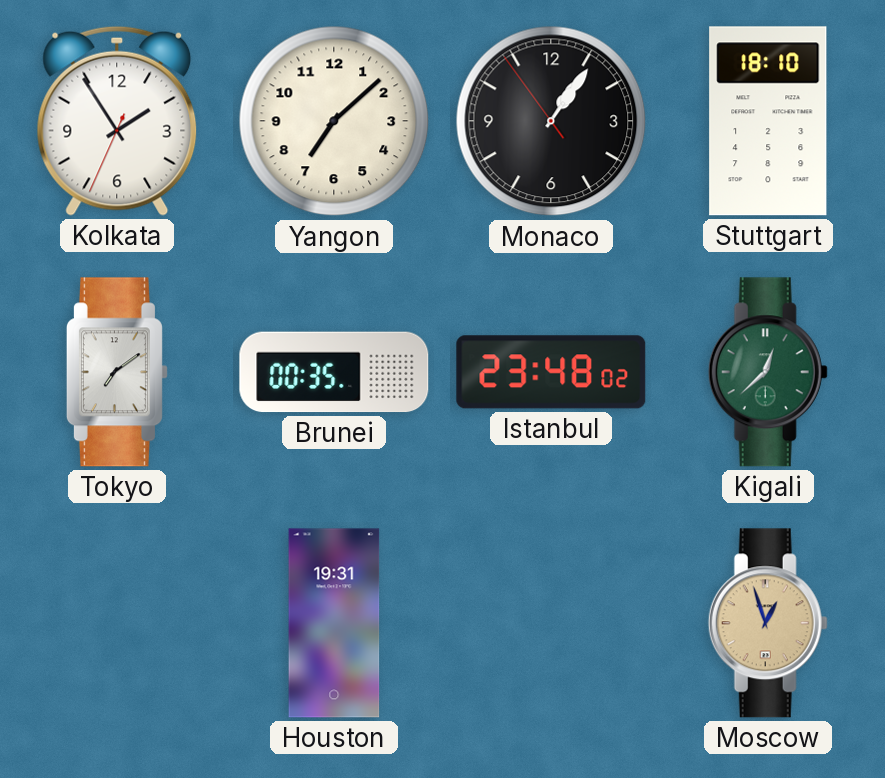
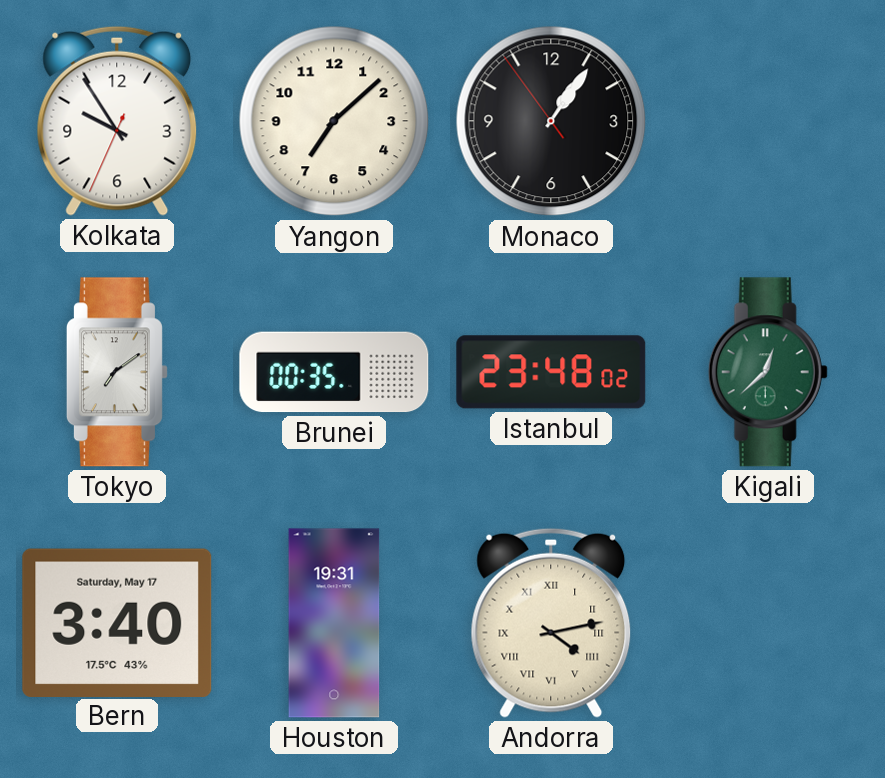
Kolkata: 1:54 -> 9:54 (117, 121)
Stuttgart: 18:10 -> none (768, 121)
Bern: none -> 3:40 (117, 622)
Andorra: none -> 4:13 (551, 623)
Moscow: 12:57 -> none (768, 623)
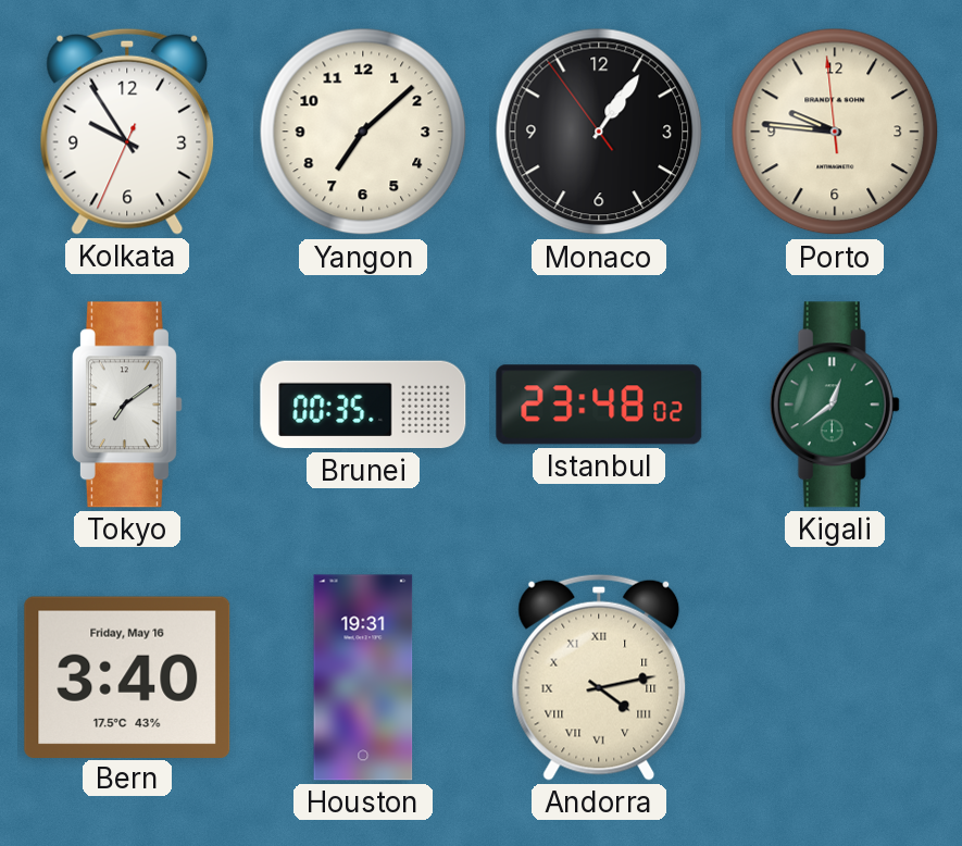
Porto: none -> 9:45 (835, 132)
Kigali: 12:38 -> 12:39 (835, 405)
Bern date: Saturday, May 17 -> Friday, May 16 (127, 676)
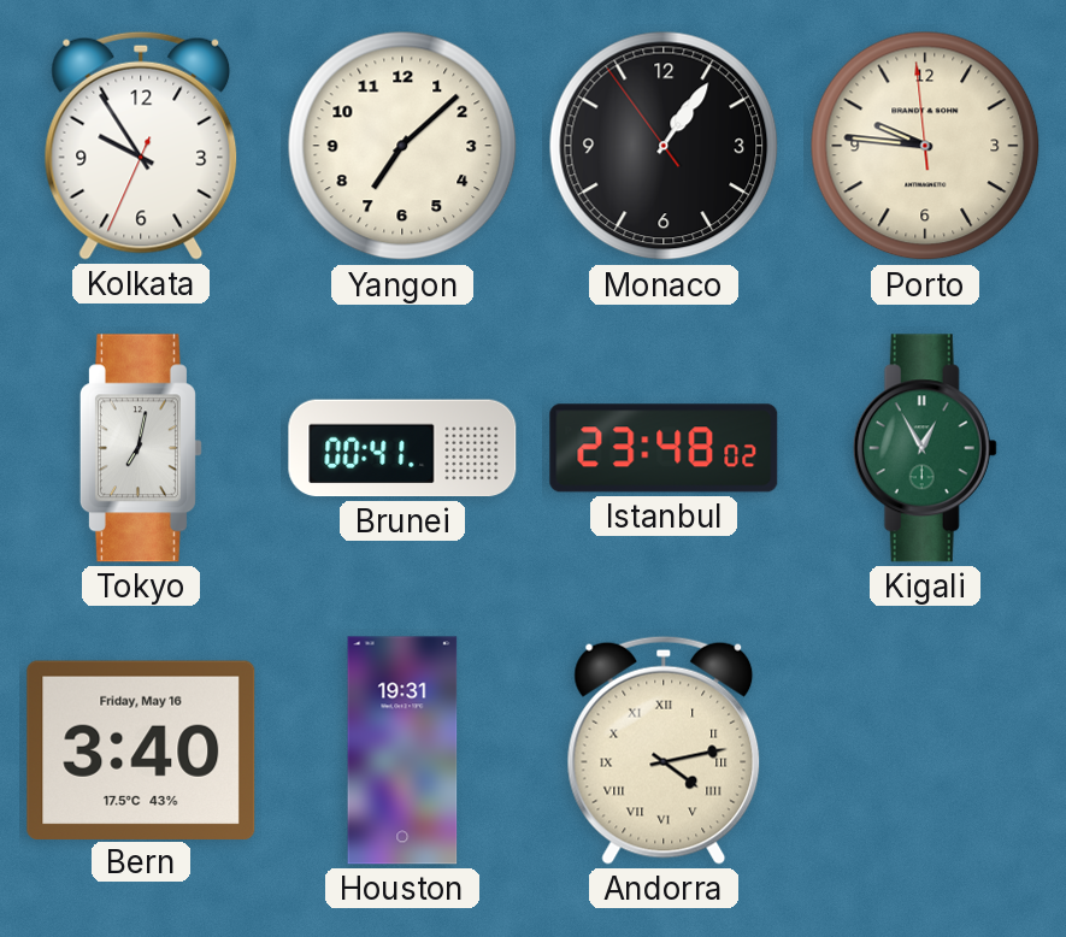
Tokyo: 7:09 -> 7:02 (141, 448)
Brunei: 00:35 -> 00:41 (402, 448)
Kigali: 12:39 -> 12:55 (925, 448)
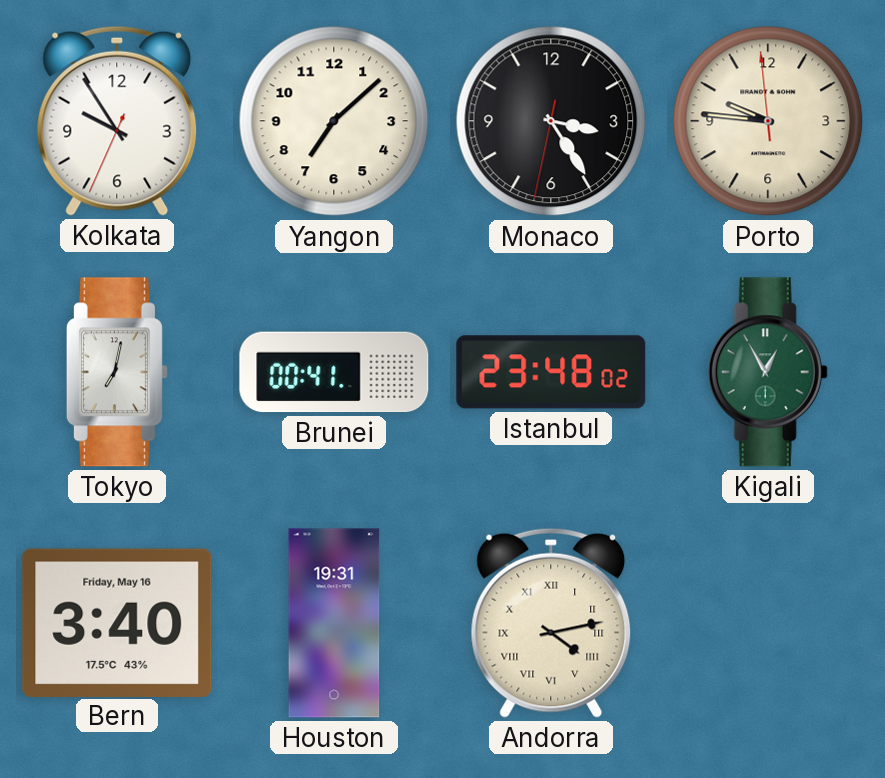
Monaco: 1:05 -> 3:24 (551, 121)
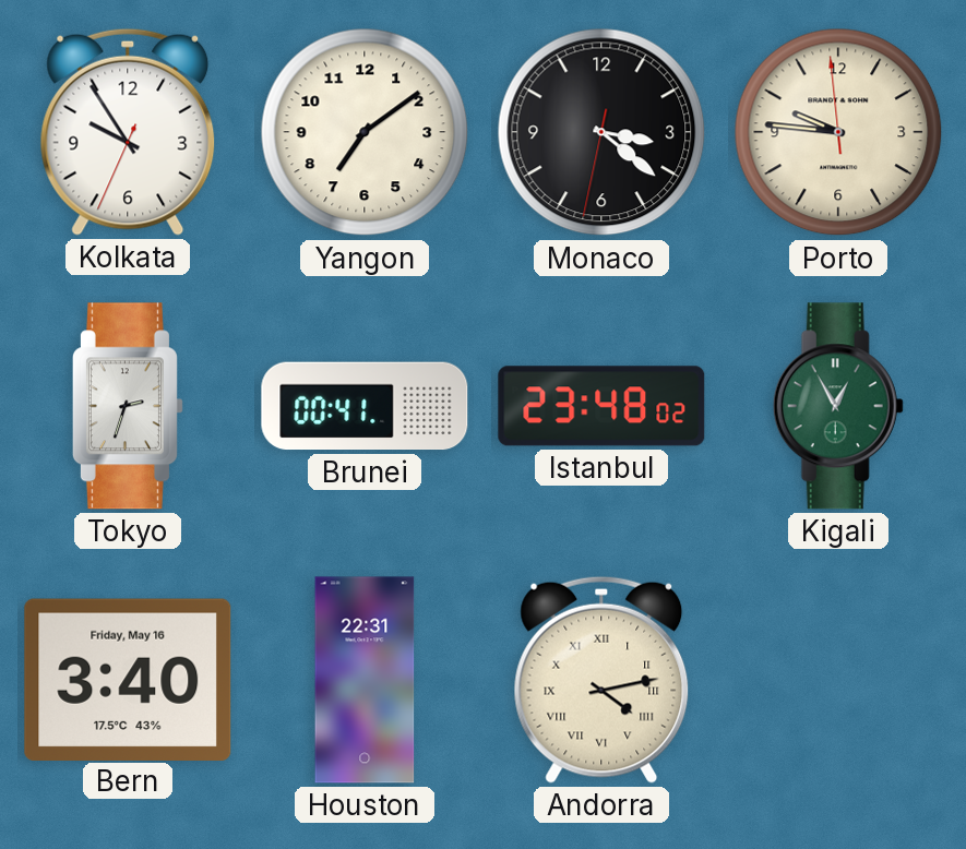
Yangon: 7:08 -> 7:09 (365, 132)
Monaco: 3:24 -> 3:21 (601, 132)
Tokyo: 7:02 -> 2:33 (128, 406)
Houston: 19:31 -> 22:31 (365, 680)
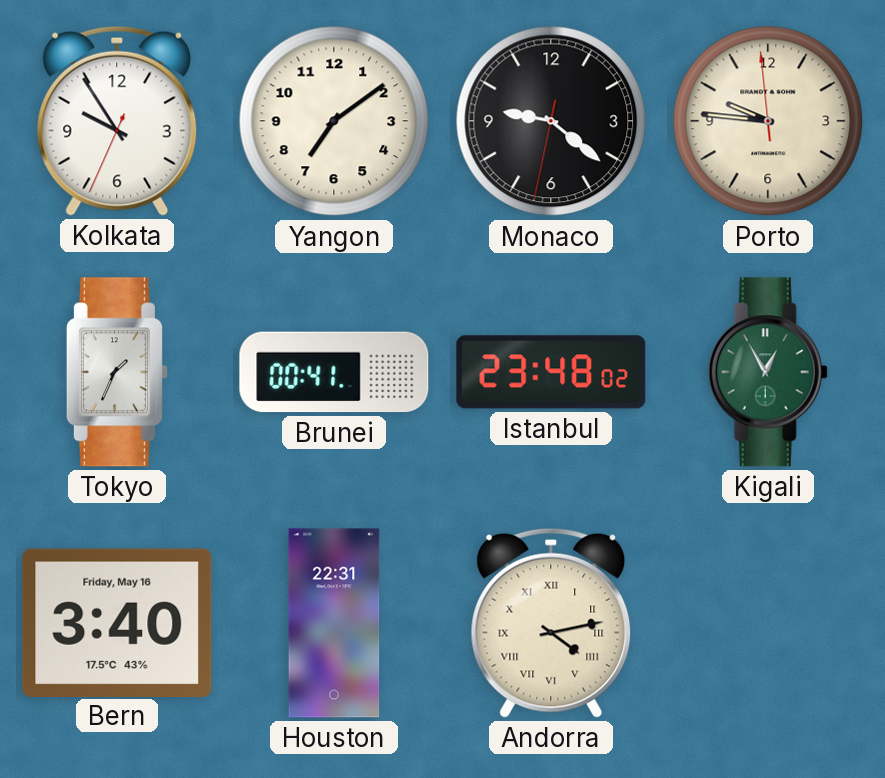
Monaco: 3:21 -> 9:21 (551, 121)
Tokyo: 2:33 -> 1:34 (117, 372)
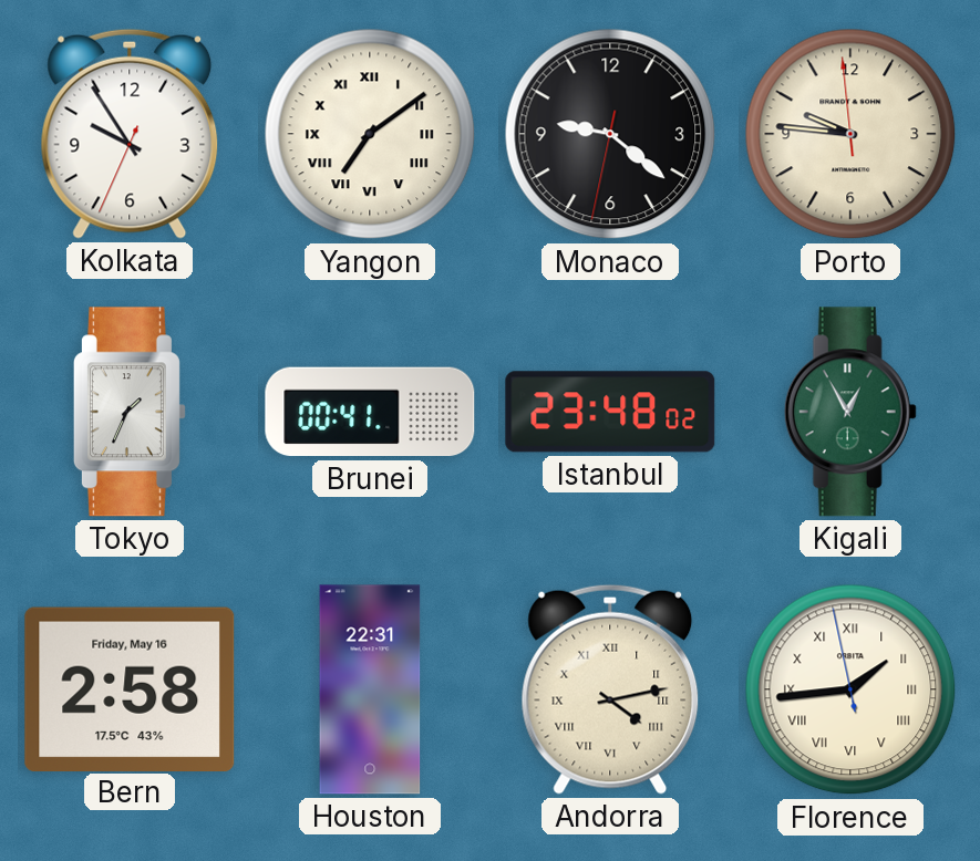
Yangon numerals: Arabic -> Roman (370, 134)
Bern: 3:40 -> 2:58 (130, 688)
Florence: none -> 1:43 (850, 689)
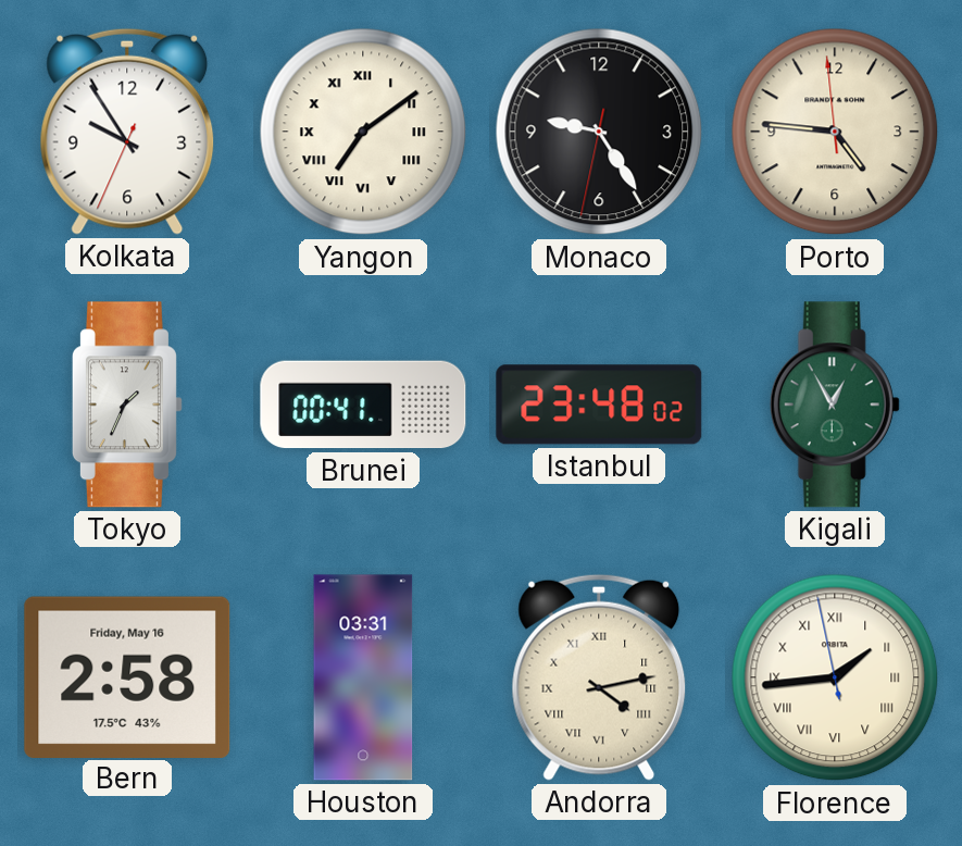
Monaco: 9:21 -> 9:24 (599, 132)
Porto: 9:45 -> 4:45 (835, 132)
Houston: 22:31 -> 03:31 (363, 677)
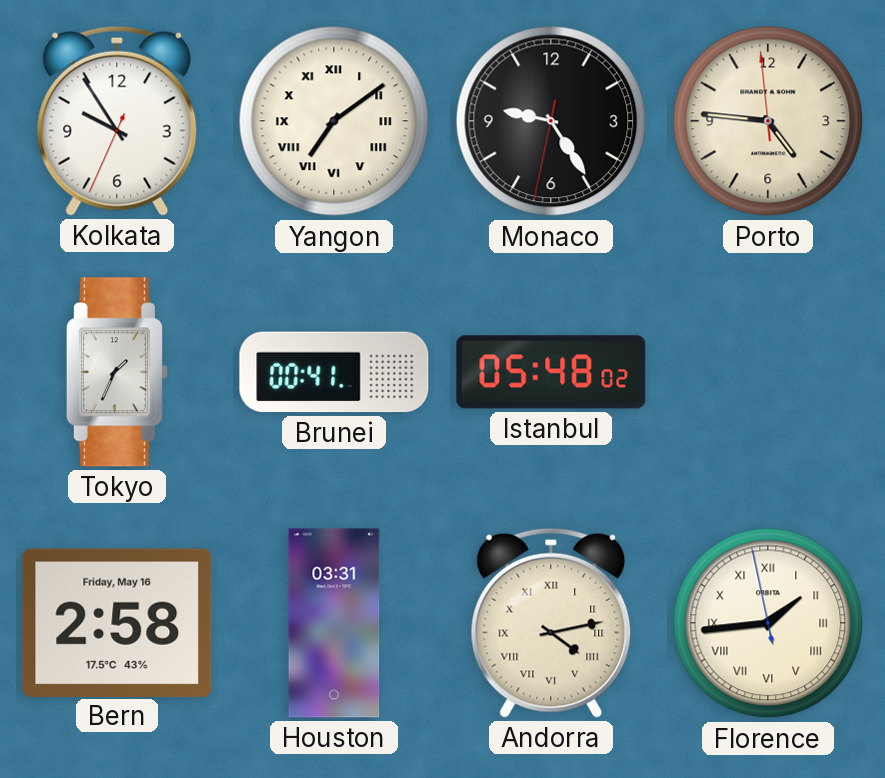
Istanbul: 23:48 -> 05:48 (551, 372)
Kigali: 12:55 -> none (835, 405)
